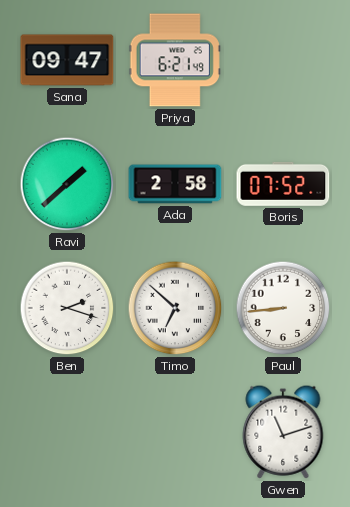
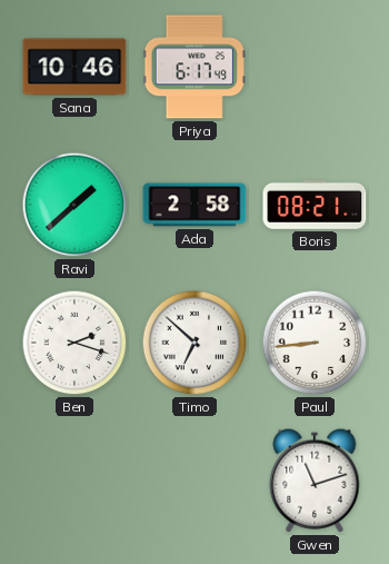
Sana: 09:47 -> 10:46 (74, 67)
Priya: 6:21 -> 6:17 (194, 67)
Boris: 07:52 -> 08:21 (315, 205)
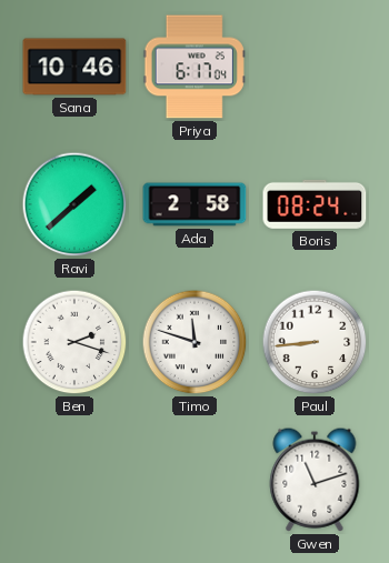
Priya: 6:17:49 -> 6:17:04 (194, 67)
Boris: 08:21 -> 08:24 (315, 204)
Timo: 6:52 -> 11:48 (194, 342)
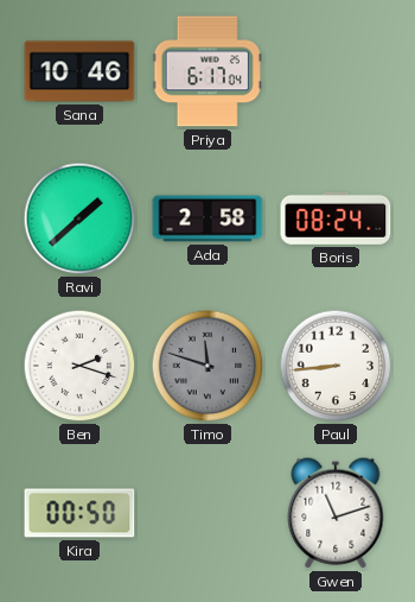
Timo dial: white -> grey (207, 366)
Kira: none -> 00:50 (79, 513)
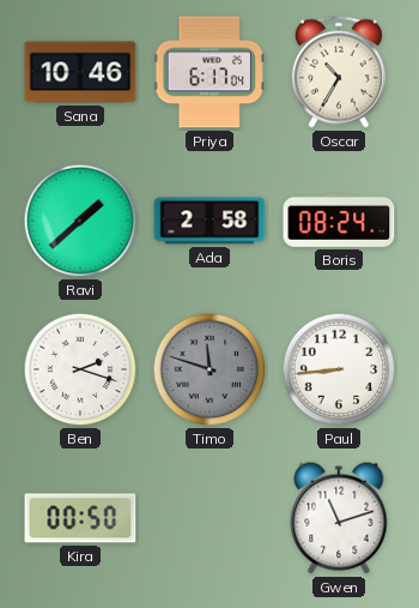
Oscar: none -> 10:35 (339, 72)
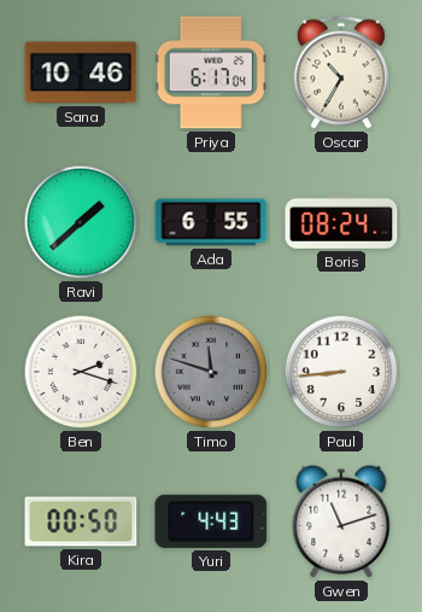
Ada: 2:58 -> 6:55 (211, 222)
Yuri: none -> 4:43 (211, 521)
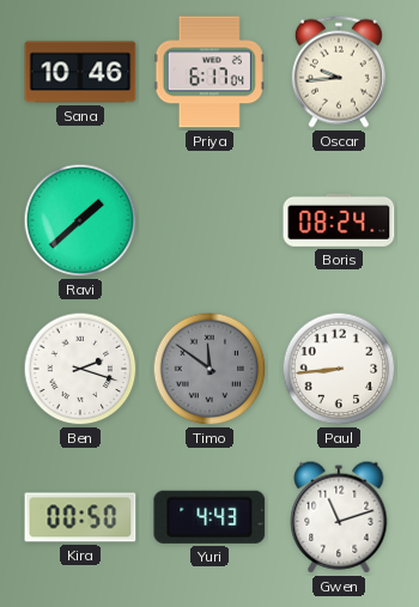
Oscar: 10:35 -> 9:44 (339, 72)
Ada: 6:55 -> none (211, 222)
Timo: 11:48 -> 11:51 (209, 369)
